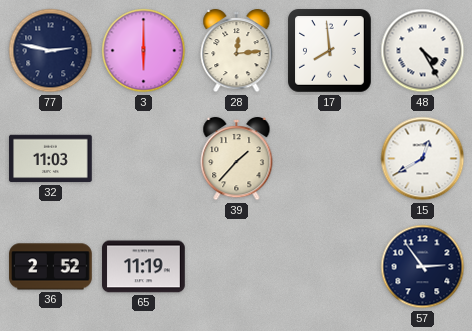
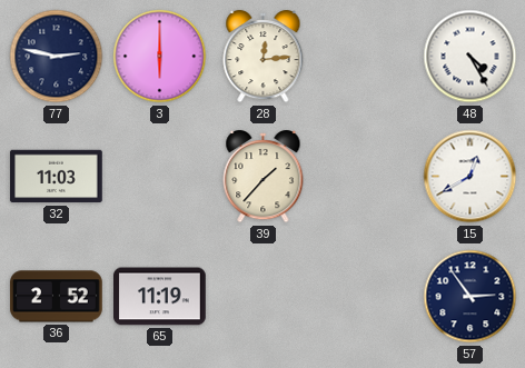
17: 7:59 -> none (330, 51)
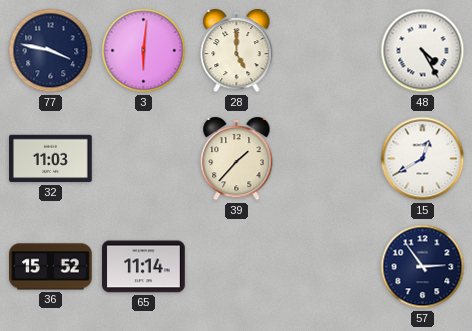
77: 2:47 -> 3:47 (51, 51)
3: 6:00 -> 6:01 (144, 51)
28: 12:14 -> 5:00 (237, 51)
36: 2:52 -> 15:52 (51, 267)
65: 11:19 -> 11:14 (144, 267)
